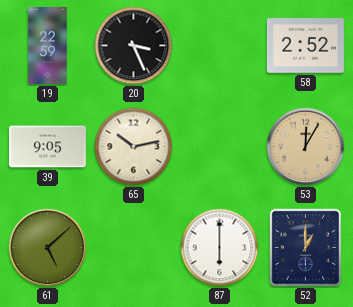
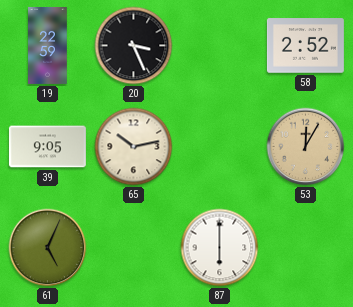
61: 5:08 -> 5:04 (48, 248)
52: 1:00 -> none (306, 248)
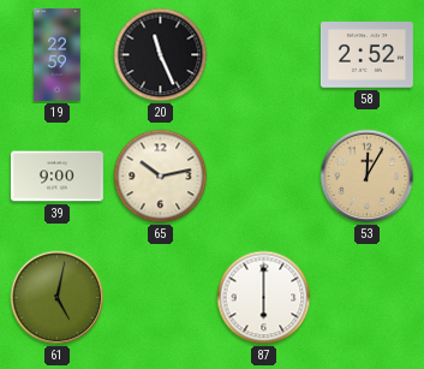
20: 3:26 -> 11:26 (161, 55)
39: 9:05 -> 9:00 (56, 177)
61: 5:04 -> 5:02 (58, 298)
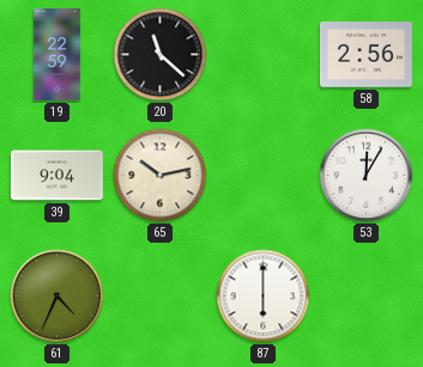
20: 11:26 -> 11:22 (161, 55)
58: 2:52 -> 2:56 (365, 55)
39: 9:00 -> 9:04 (56, 176)
53 dial: champagne -> white (367, 176)
61: 5:02 -> 4:34 (58, 296)
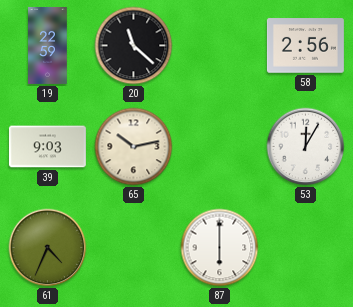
39: 9:04 -> 9:03 (47, 147)
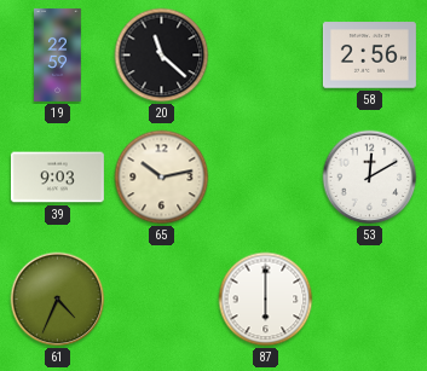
53: 12:05 -> 12:10 (370, 178)
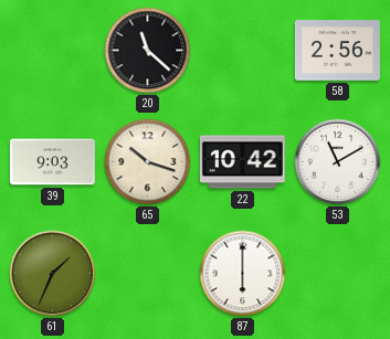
19: 22:59 -> none (58, 54)
65: 10:13 -> 10:18 (148, 162)
22: none -> 10:42 (242, 162)
53: 12:10 -> 11:10 (338, 162)
61: 4:34 -> 1:34 (53, 274)
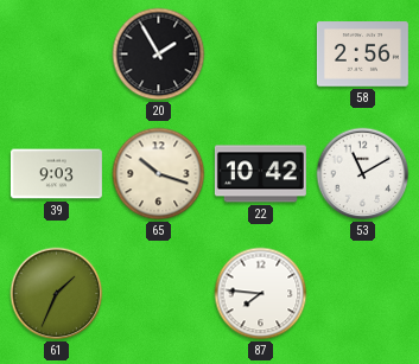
20: 11:22 -> 1:55 (159, 55)
87: 6:00 -> 7:46 (261, 294)
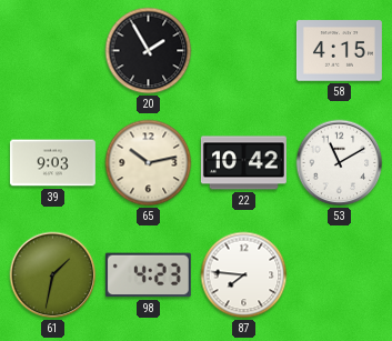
58: 2:56 -> 4:15 (339, 51)
65: 10:18 -> 10:13 (149, 163)
61: 1:34 -> 1:32 (53, 275)
98: none -> 4:23 (148, 275)
